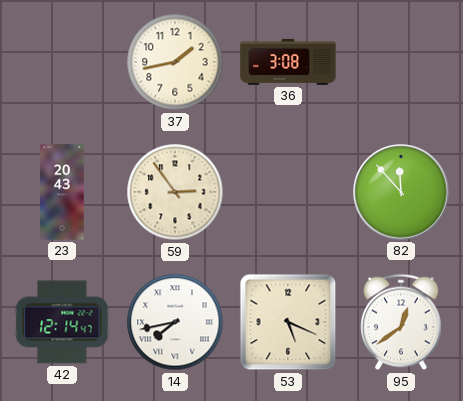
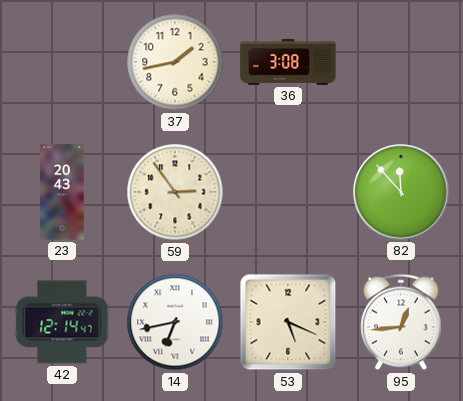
14: 7:43 -> 6:43 (175, 322)
95: 12:39 -> 12:44 (401, 322)
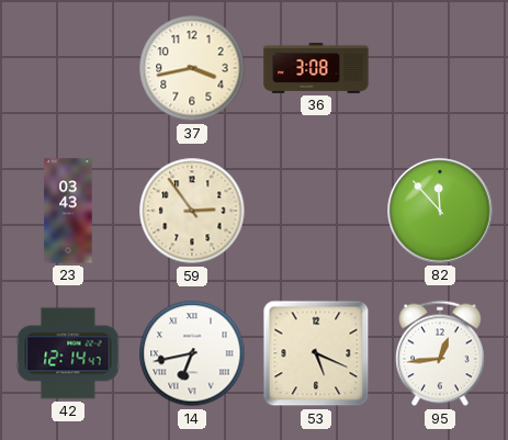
37: 1:43 -> 3:43 (192, 68)
23: 20:43 -> 03:43 (68, 211)
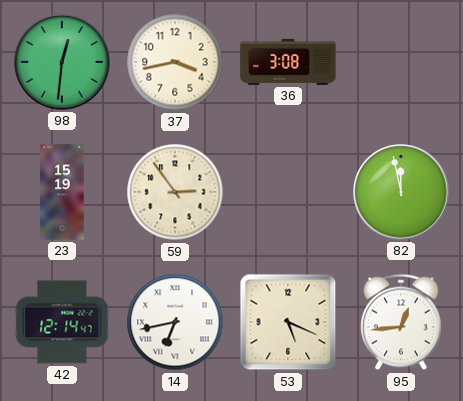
98: none -> 12:31 (62, 62)
23: 03:43 -> 15:19 (62, 192)
82: 11:53 -> 11:58 (401, 192)
